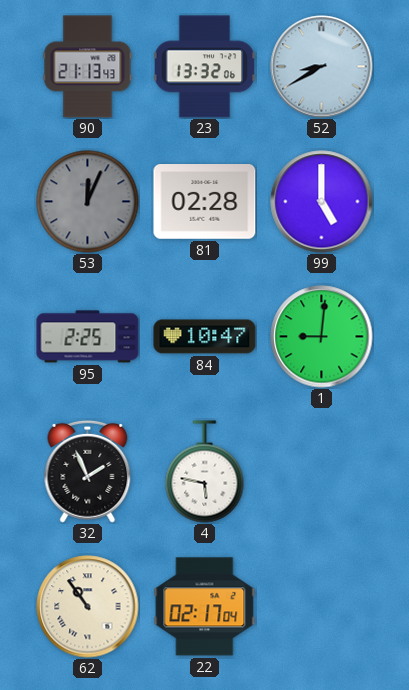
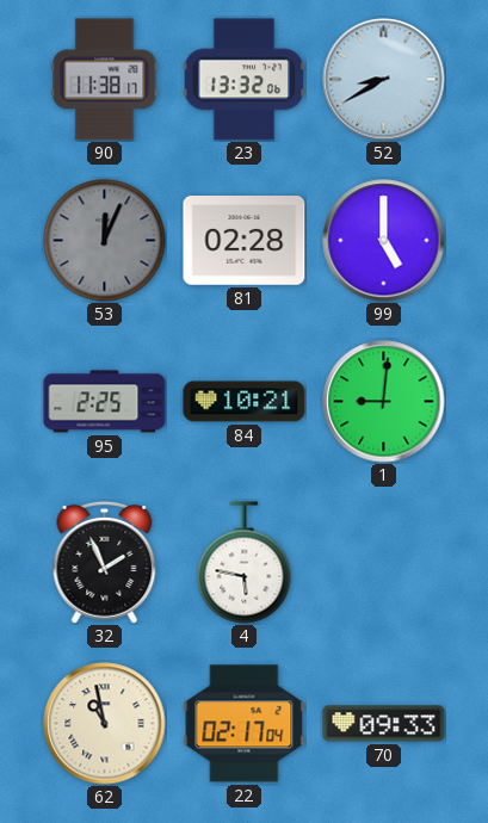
90: 21:13 -> 11:38 (105, 80)
84: 10:47 -> 10:21 (245, 402)
62: 10:54 -> 10:58 (105, 724)
70: none -> 09:33 (384, 724)
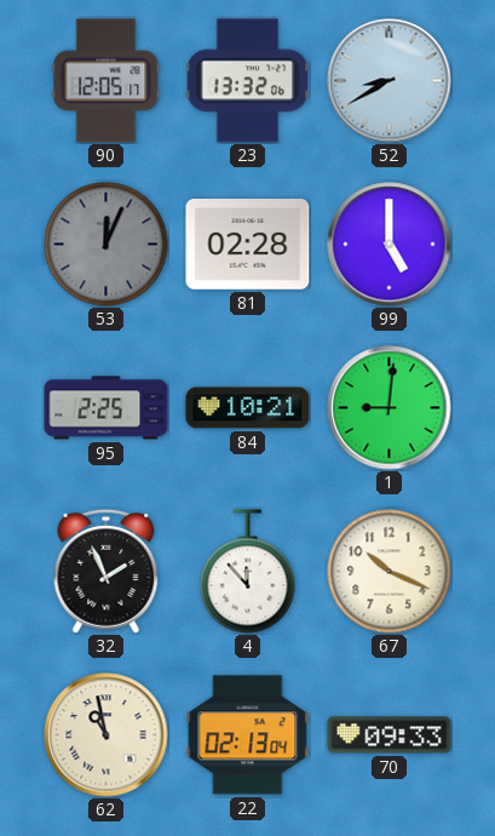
90: 11:38 -> 12:05 (107, 81)
4: 5:47 -> 11:53 (248, 572)
67: none -> 10:19 (390, 572)
22: 02:17 -> 02:13 (248, 735)
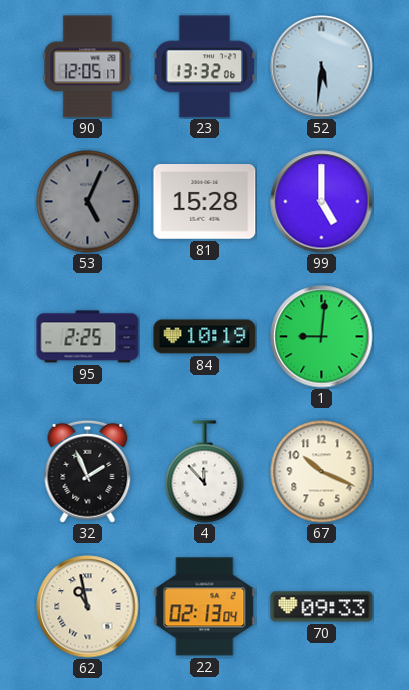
52: 8:40 -> 5:31 (322, 67)
53: 12:04 -> 5:04 (88, 202)
81: 02:28 -> 15:28 (205, 202)
84: 10:21 -> 10:19 (205, 337)
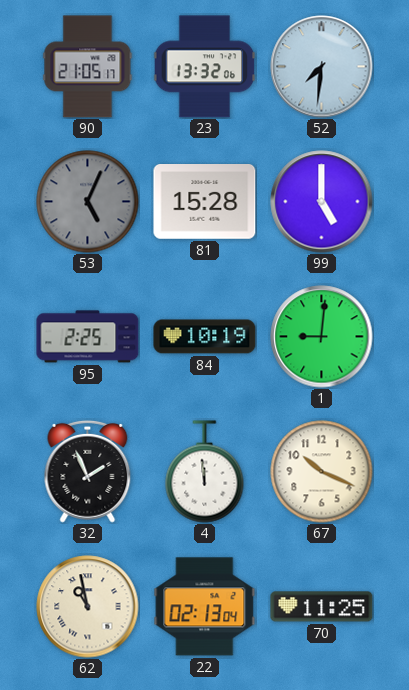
90: 12:05 -> 21:05 (88, 67)
52: 5:31 -> 7:31 (322, 67)
4: 11:53 -> 11:59 (205, 472)
70: 09:33 -> 11:25 (322, 607)
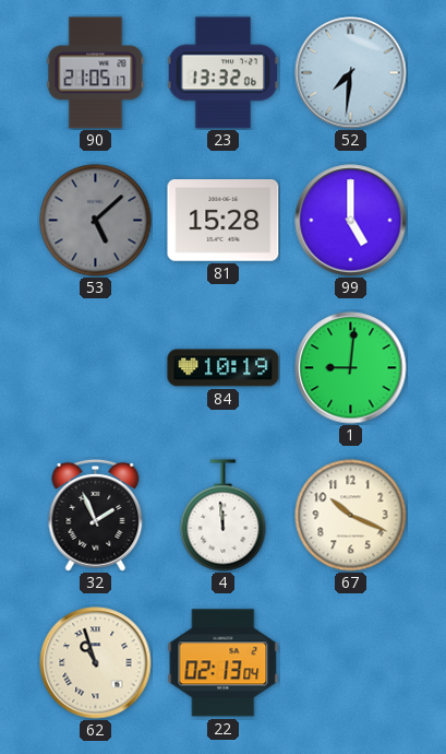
53: 5:04 -> 5:08 (96, 221)
95: 2:25 -> none (88, 337)
62: 10:58 -> 10:57 (96, 663)
70: 11:25 -> none (322, 607)
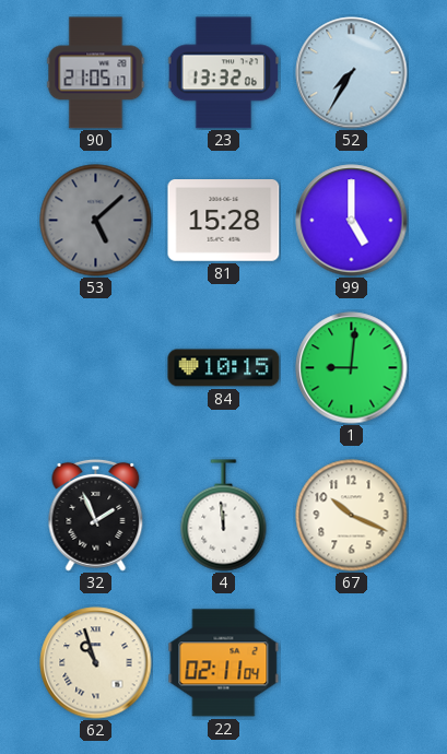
52: 7:31 -> 7:35 (352, 73)
84: 10:19 -> 10:15 (224, 368)
22: 02:13 -> 02:11 (224, 663)
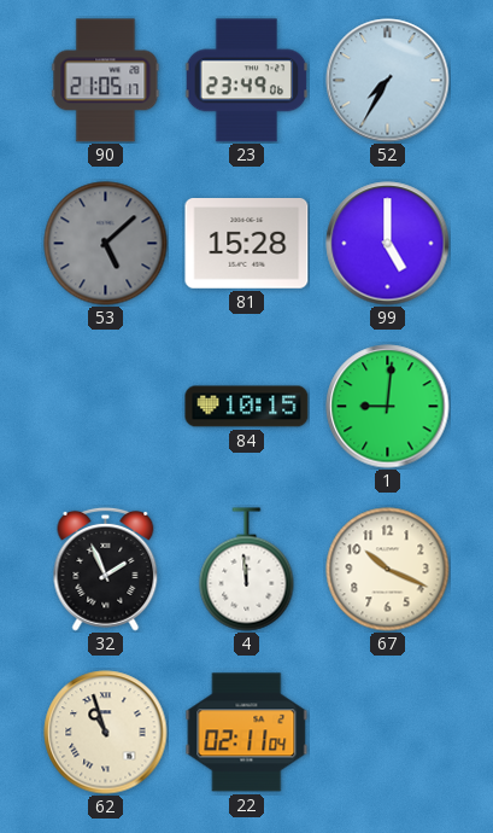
23: 13:32 -> 23:49 (246, 81)
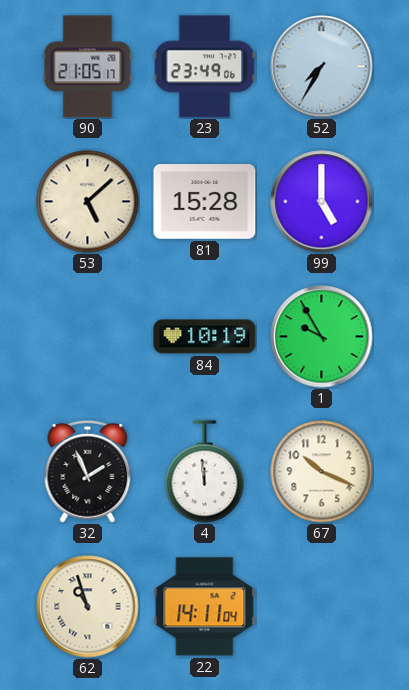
53 dial: grey -> cream (88, 202)
84: 10:15 -> 10:19 (205, 337)
1: 9:01 -> 9:55 (322, 337)
22: 02:11 -> 14:11 (205, 607)
